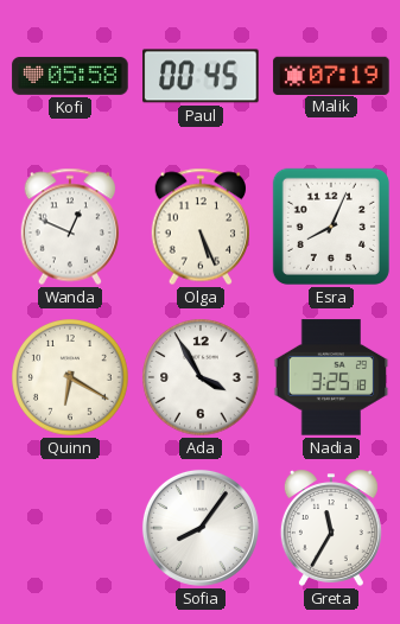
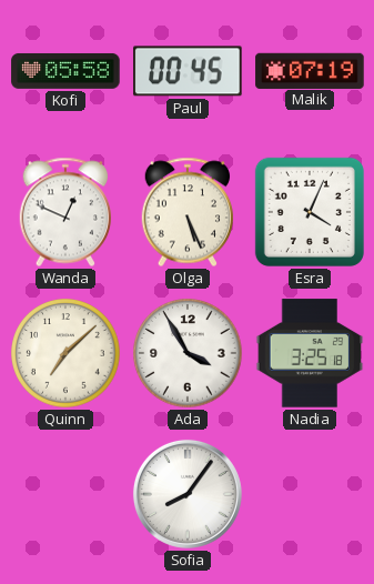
Esra: 8:04 -> 4:04 (310, 212)
Quinn: 6:20 -> 7:08 (65, 353)
Greta: 11:35 -> none (331, 528)
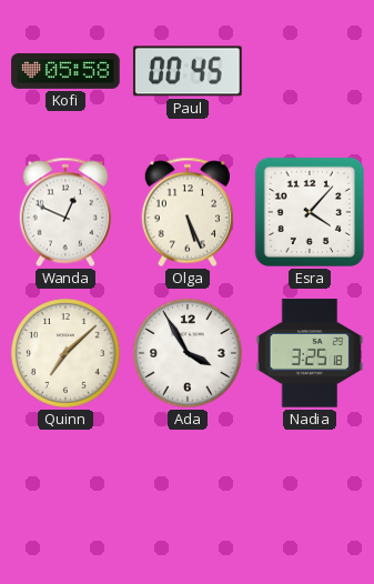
Malik: 07:19 -> none (310, 70)
Esra: 4:04 -> 4:07 (310, 212)
Sofia: 8:06 -> none (188, 494)
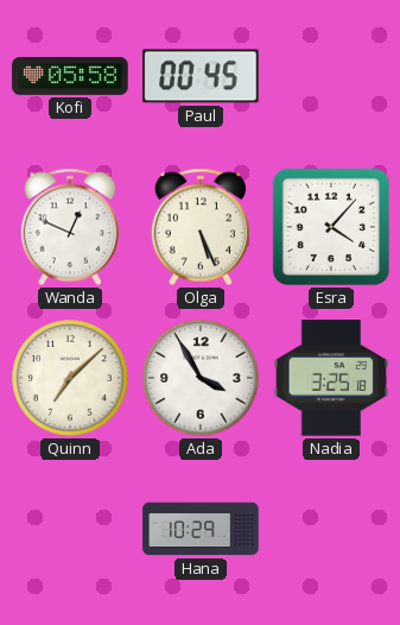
Hana: none -> 10:29 (201, 529)
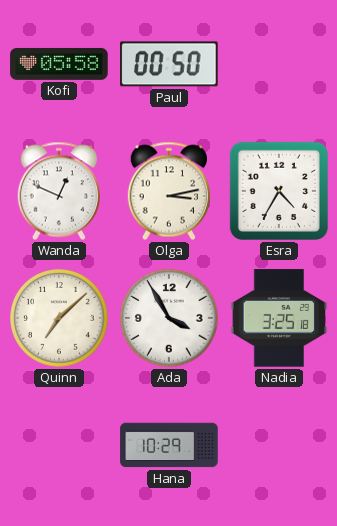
Paul: 00:45 -> 00:50 (169, 64)
Olga: 5:26 -> 3:13 (168, 191)
Esra: 4:07 -> 4:35 (279, 191)
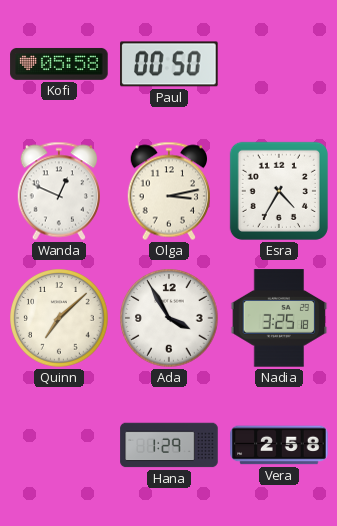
Hana: 10:29 -> 1:29 (169, 445)
Vera: none -> 2:58 (279, 445)
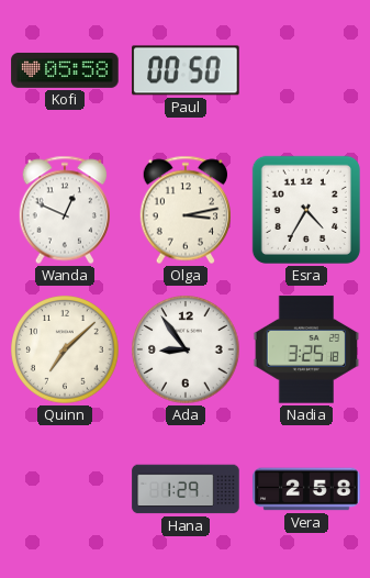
Ada: 3:55 -> 8:54 (186, 349)
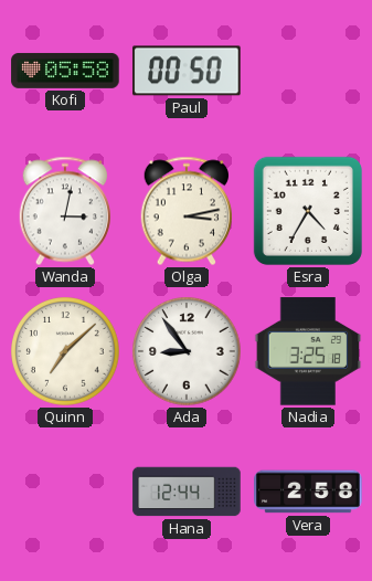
Wanda: 12:49 -> 3:02 (64, 211)
Hana: 1:29 -> 12:44 (187, 492)
